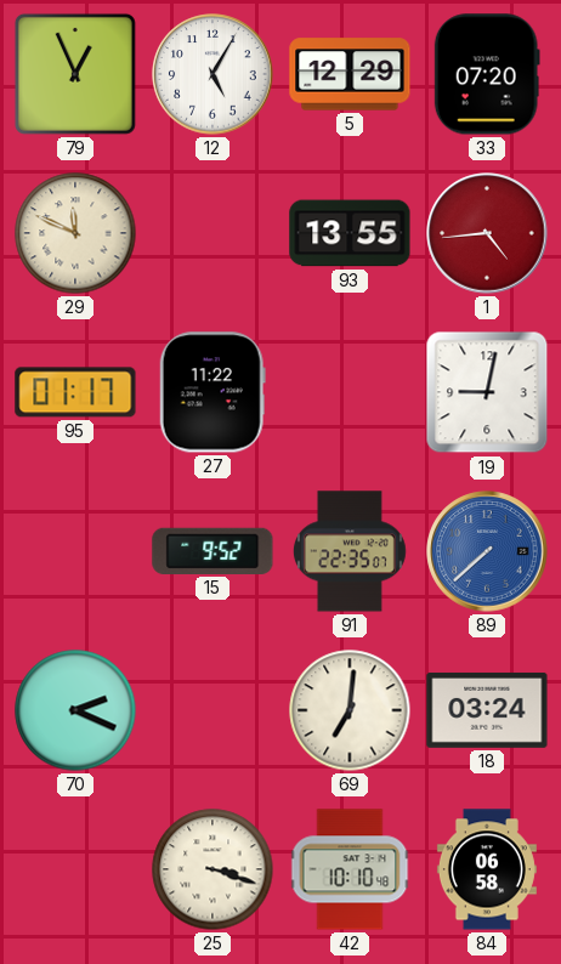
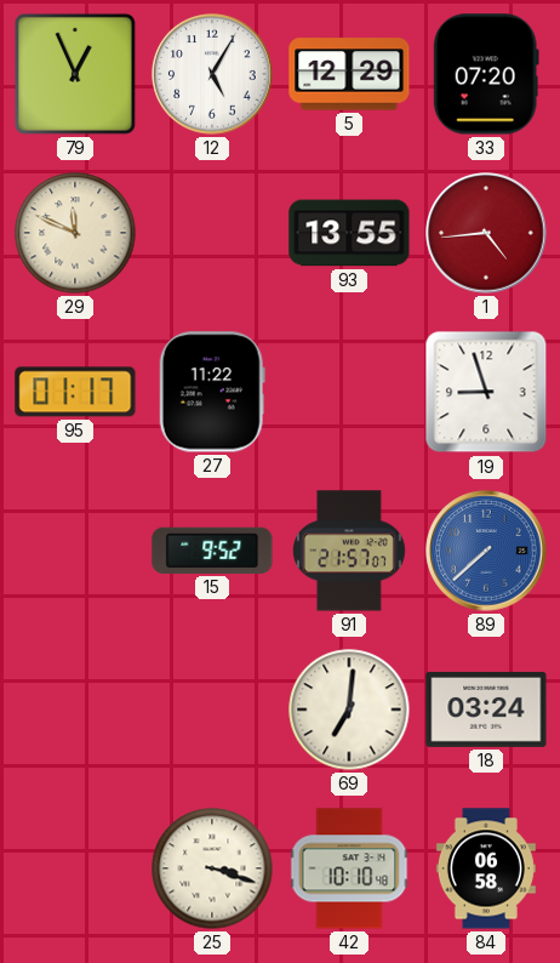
19: 9:02 -> 8:57 (486, 392)
91: 22:35 -> 21:57 (349, 551)
70: 2:19 -> none (75, 710)
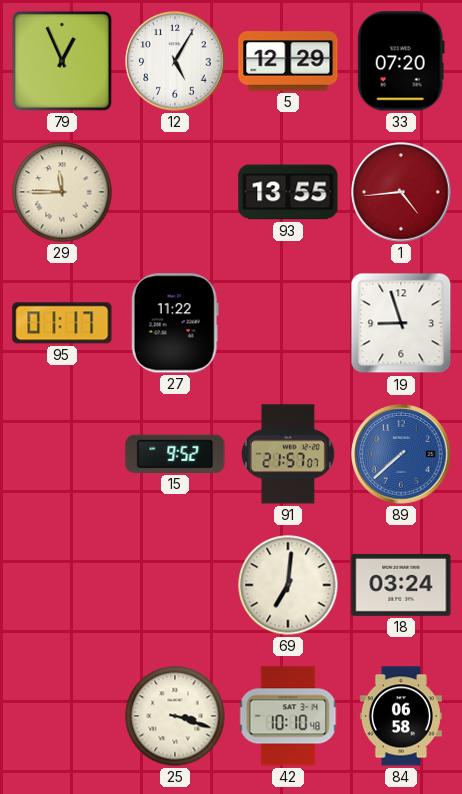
29: 11:49 -> 11:45 (62, 192)
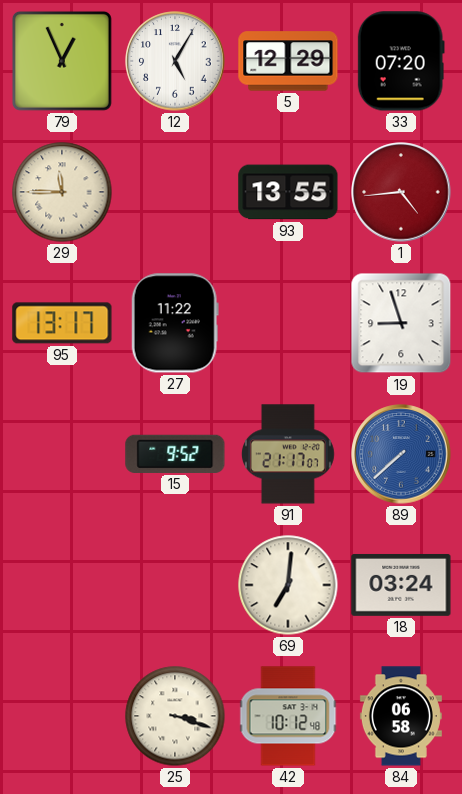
95: 01:17 -> 13:17 (62, 323)
91: 21:57 -> 21:17 (288, 454)
42: 10:10 -> 10:12 (288, 716)
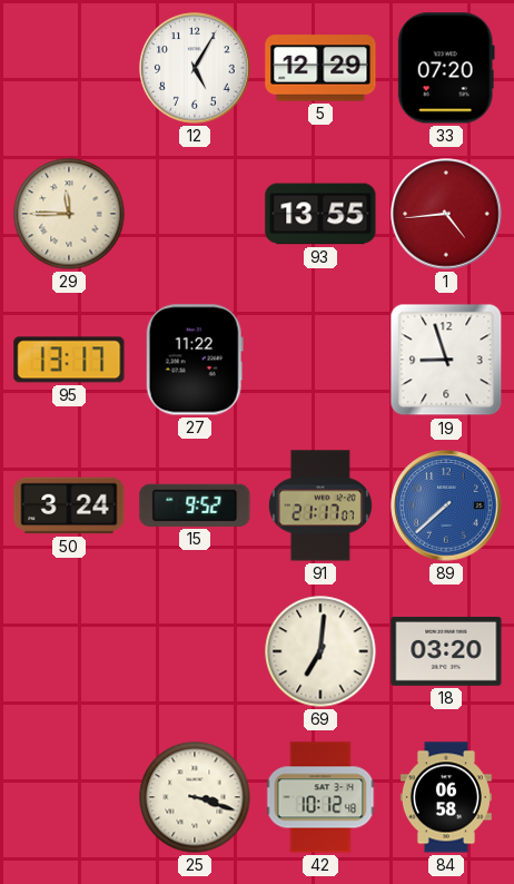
79: 12:56 -> none (62, 61)
50: none -> 3:24 (69, 505)
18: 03:24 -> 03:20 (446, 651)
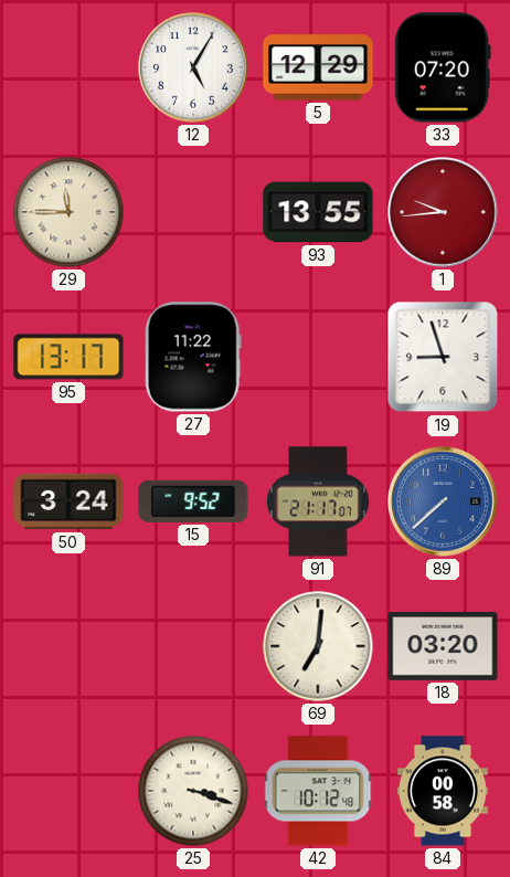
1: 4:44 -> 9:44 (443, 212)
84: 06:58 -> 00:58 (443, 791)
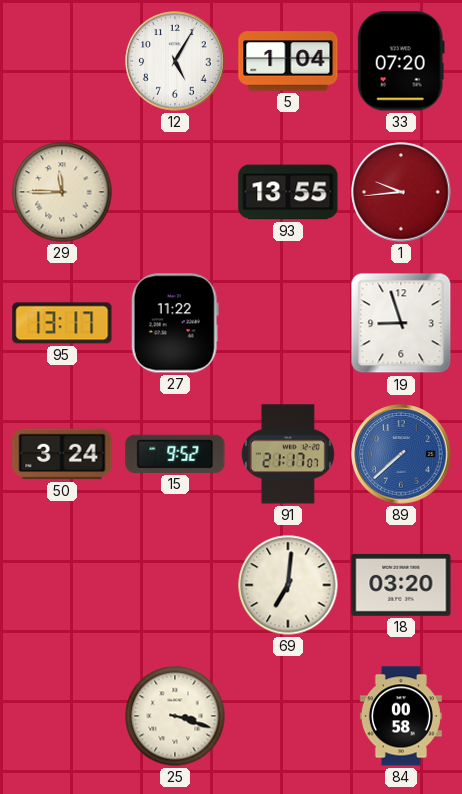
5: 12:29 -> 1:04 (288, 61)
42: 10:12 -> none (318, 791)
